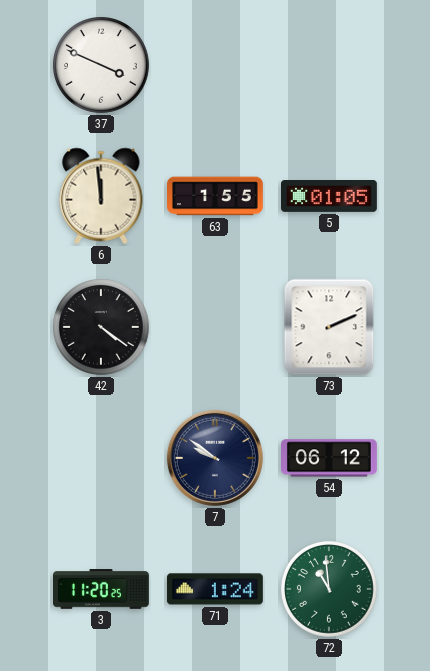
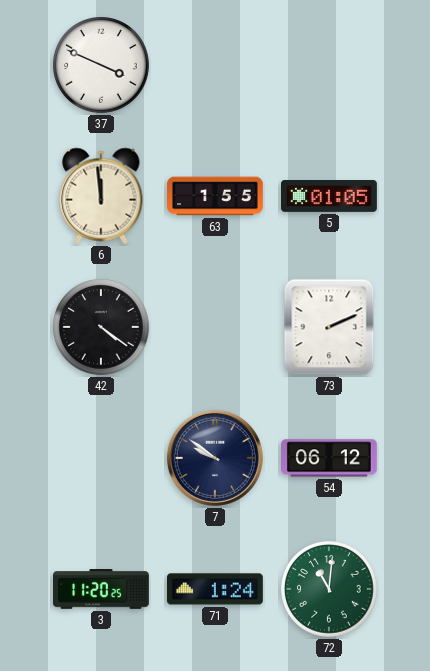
72: 10:59 -> 11:01 (330, 590)
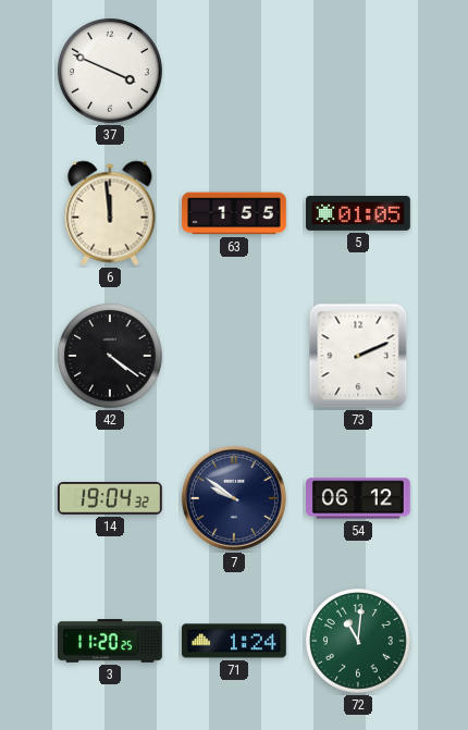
14: none -> 19:04 (110, 498)
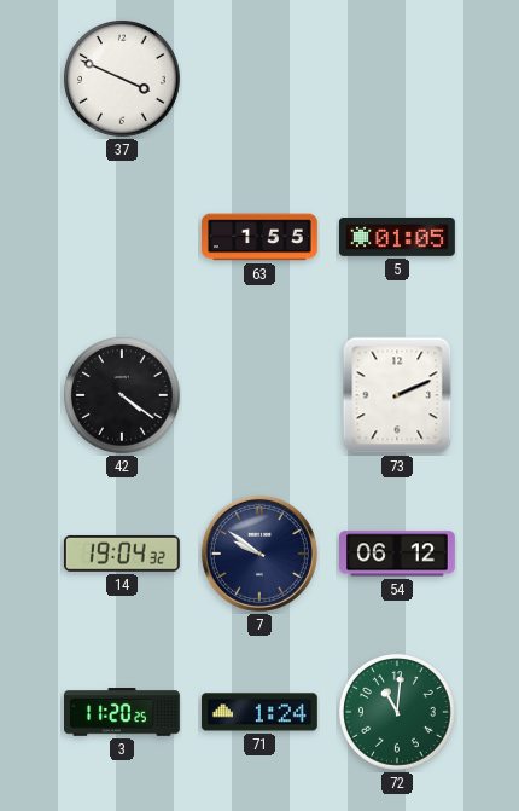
6: 11:59 -> none (110, 213)
